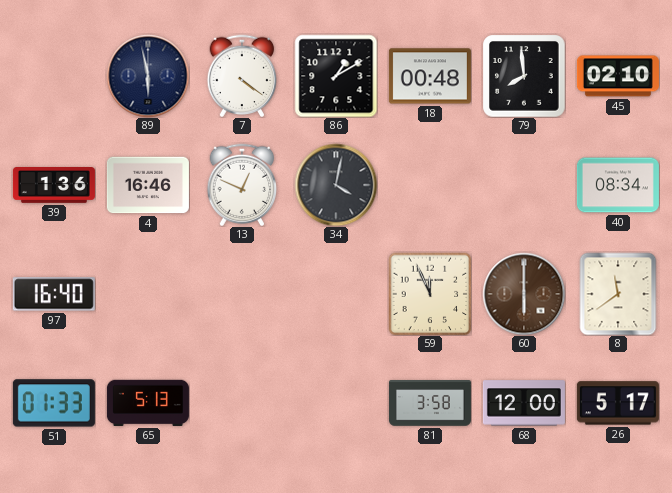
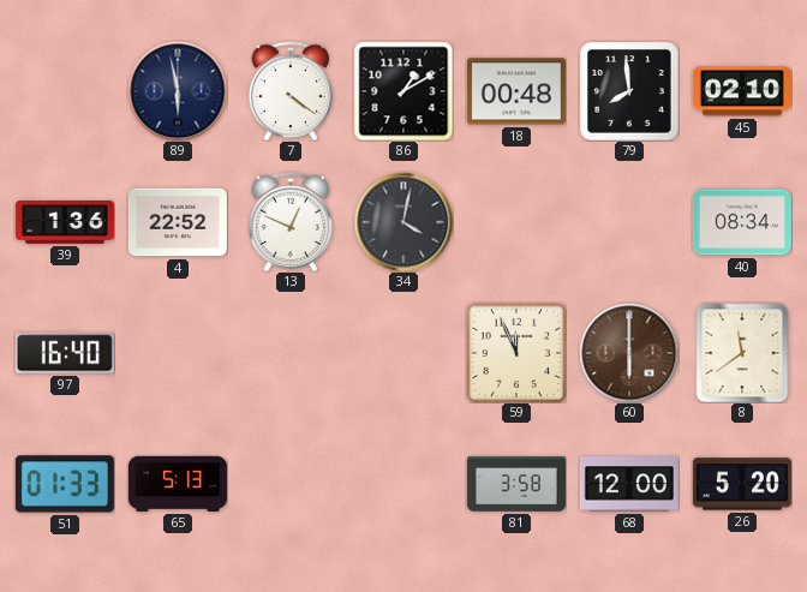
4: 16:46 -> 22:52 (178, 222)
26: 5:17 -> 5:20 (742, 484)
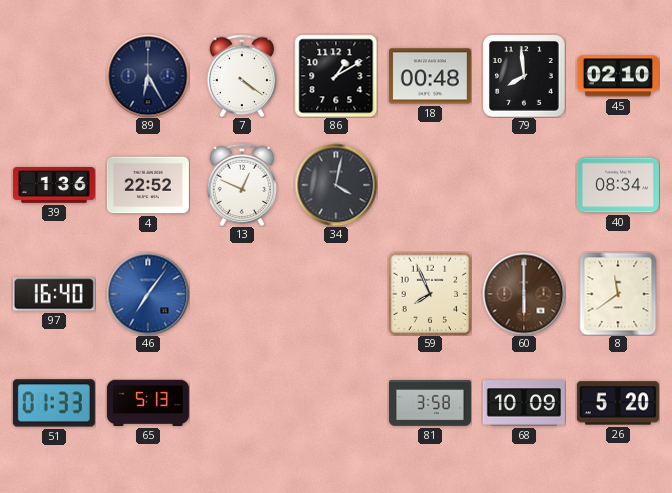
89: 5:58 -> 6:25 (148, 76)
46: none -> 7:06 (148, 294)
59: 11:56 -> 7:56 (430, 294)
68: 12:00 -> 10:09 (524, 403)
